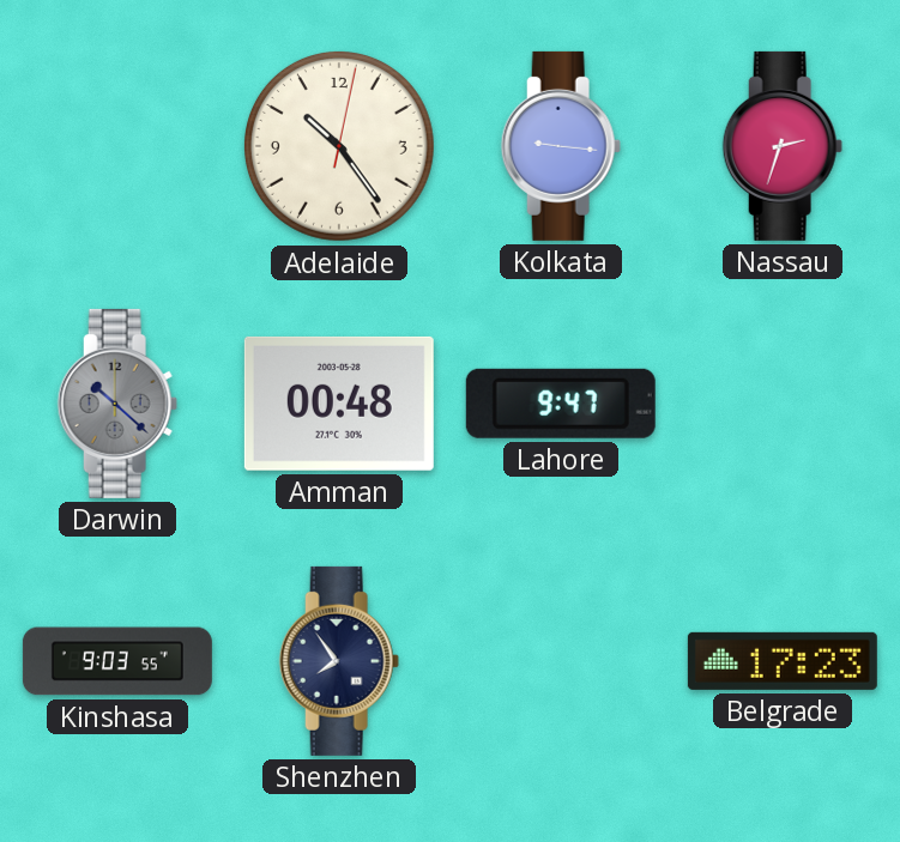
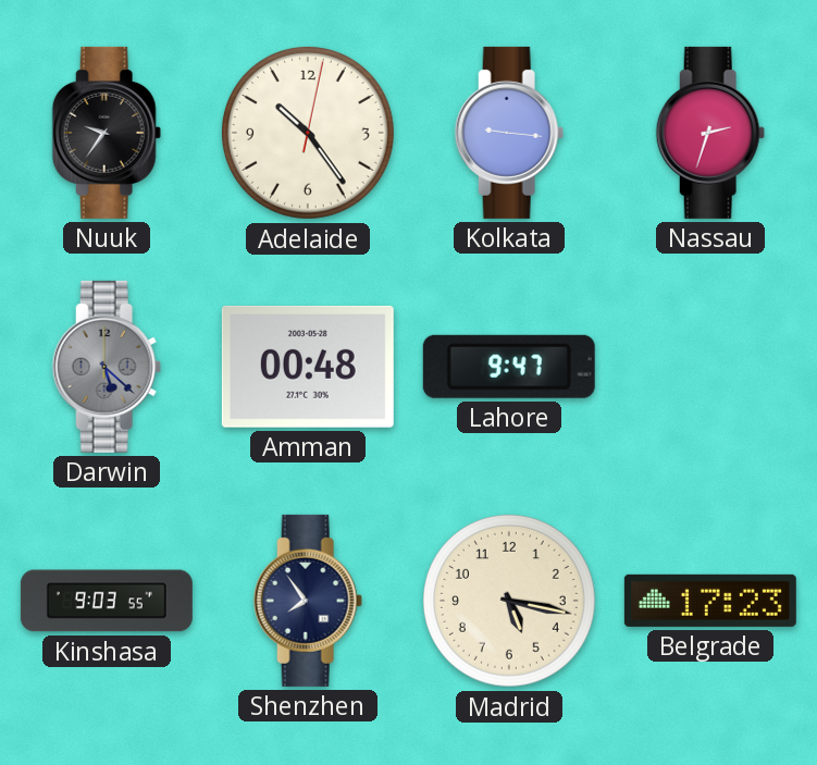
Nuuk: none -> 9:36 (107, 133)
Darwin: 10:22 -> 5:22 (107, 367)
Madrid: none -> 5:17 (509, 601)
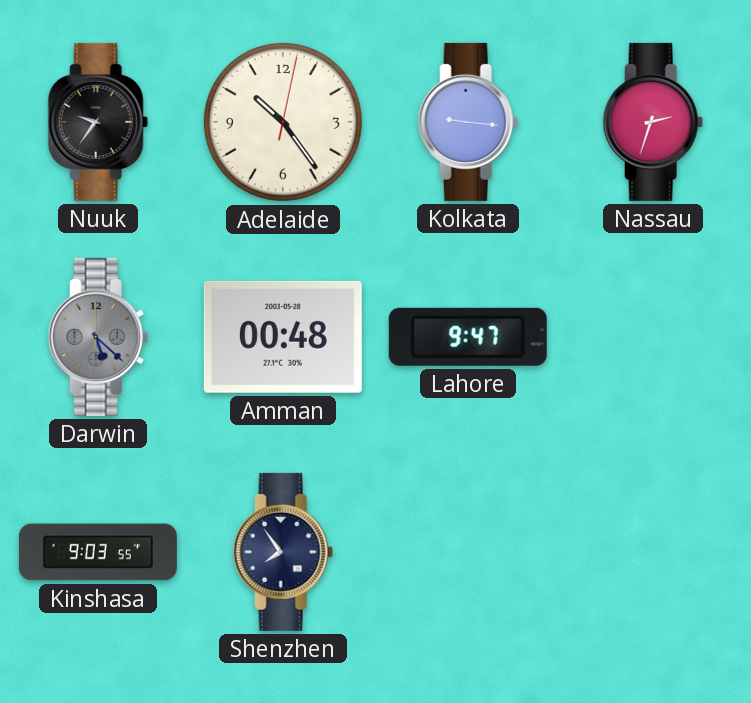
Madrid: 5:17 -> none (509, 601)
Belgrade: 17:23 -> none (710, 601)
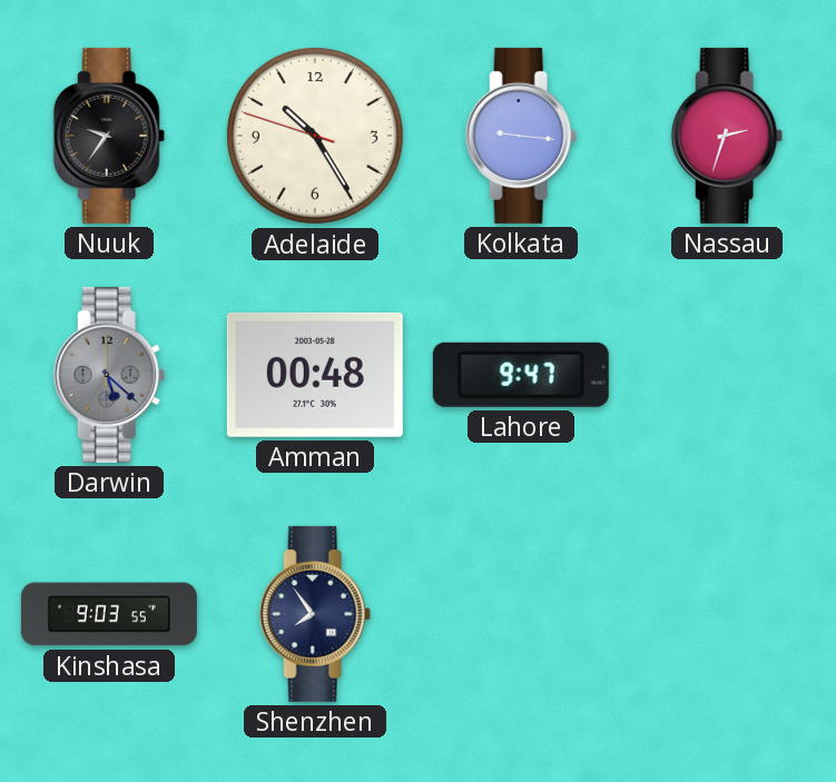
Adelaide: 10:24:02 -> 10:24:48 (315, 136)
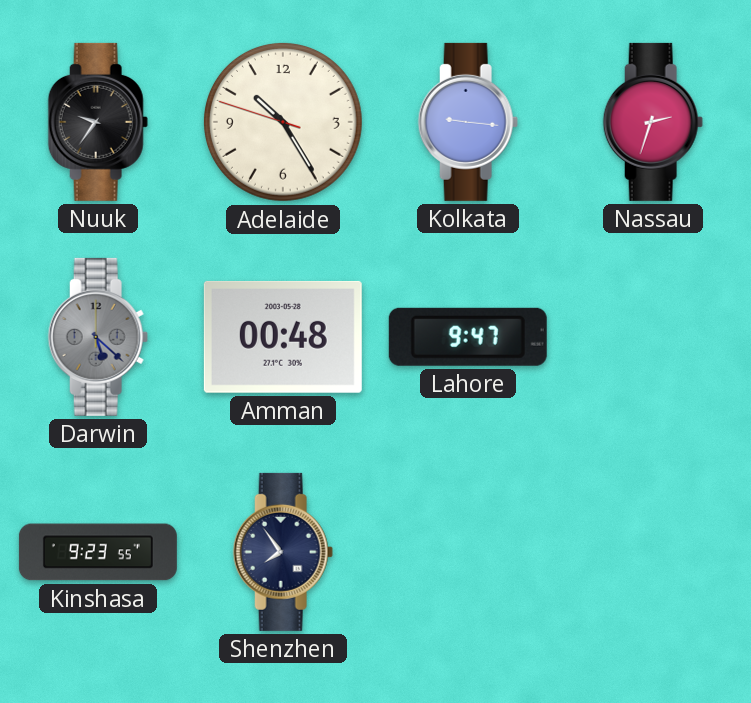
Kinshasa: 9:03 -> 9:23 (98, 552)
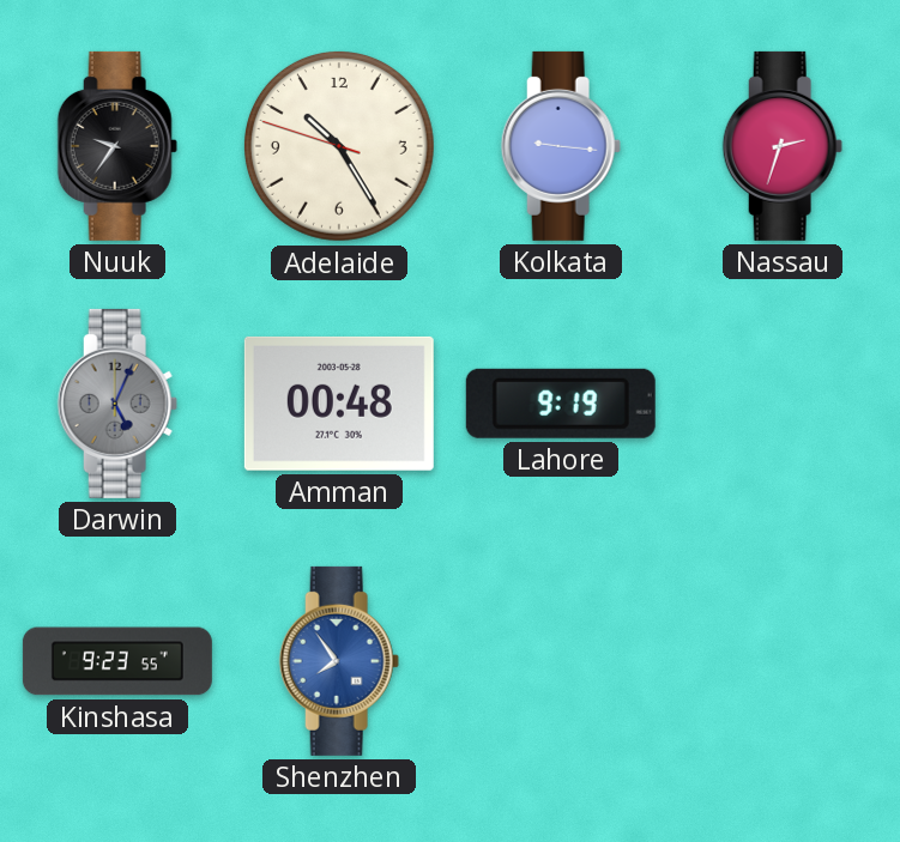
Darwin: 5:22 -> 5:04 (117, 404)
Lahore: 9:47 -> 9:19 (561, 404)
Shenzhen dial: navy -> blue (339, 661)
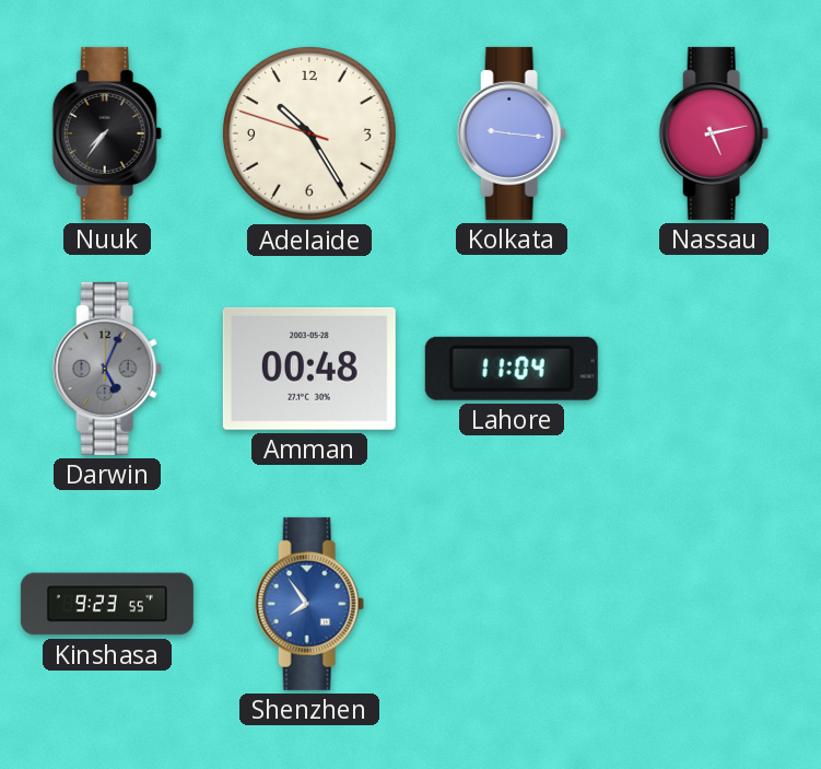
Nuuk: 9:36 -> 7:36 (107, 133)
Nassau: 2:33 -> 5:13 (714, 133)
Lahore: 9:19 -> 11:04 (512, 369)
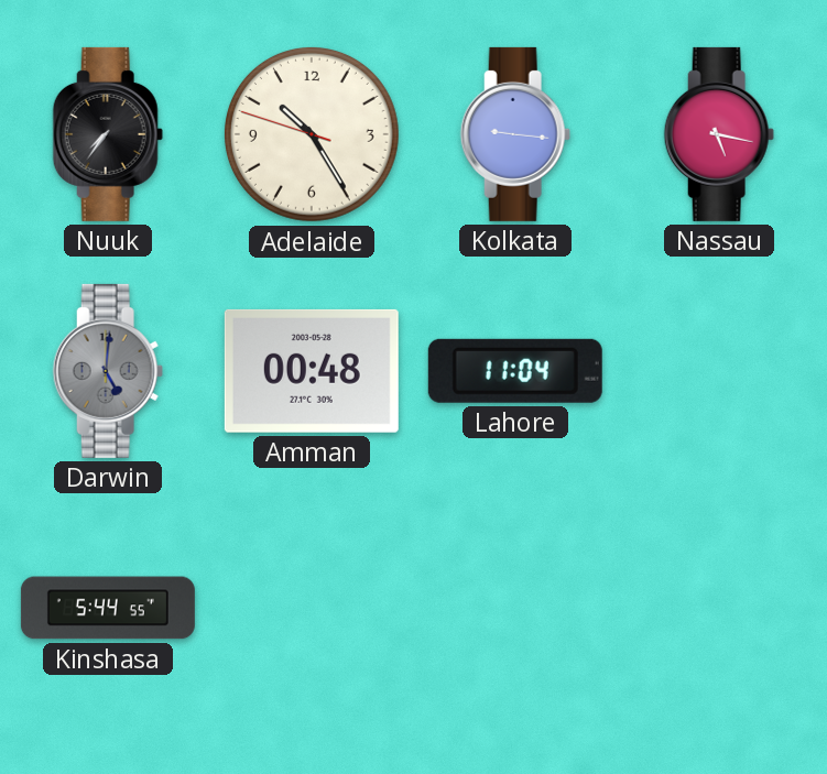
Nassau: 5:13 -> 5:17 (719, 134)
Darwin: 5:04 -> 5:01 (108, 371)
Kinshasa: 9:23 -> 5:44 (108, 608)
Shenzhen: 7:54 -> none (309, 604)
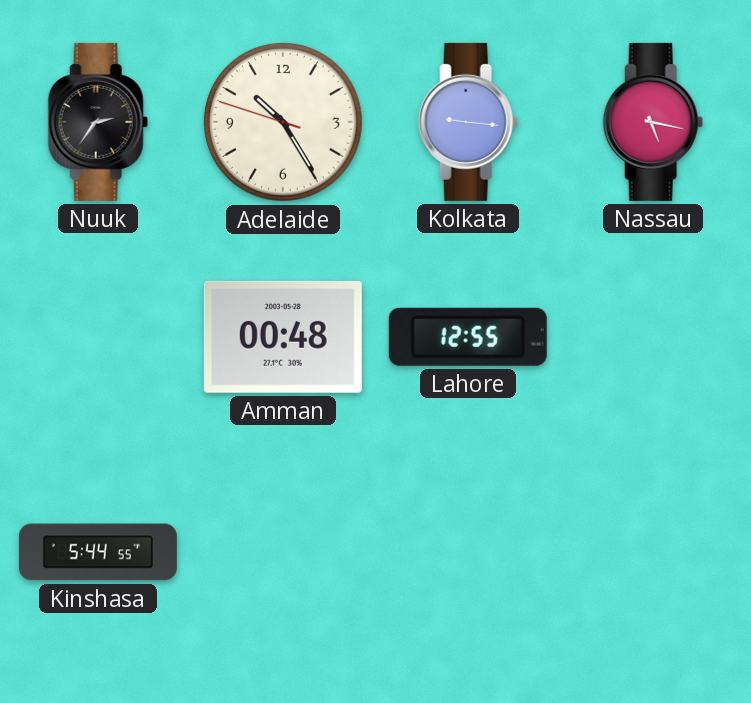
Nuuk: 7:36 -> 2:36 (98, 122)
Darwin: 5:01 -> none (108, 371)
Lahore: 11:04 -> 12:55 (468, 337)
